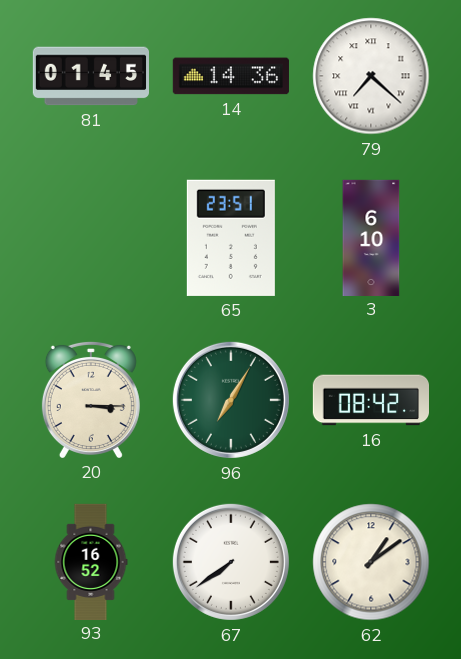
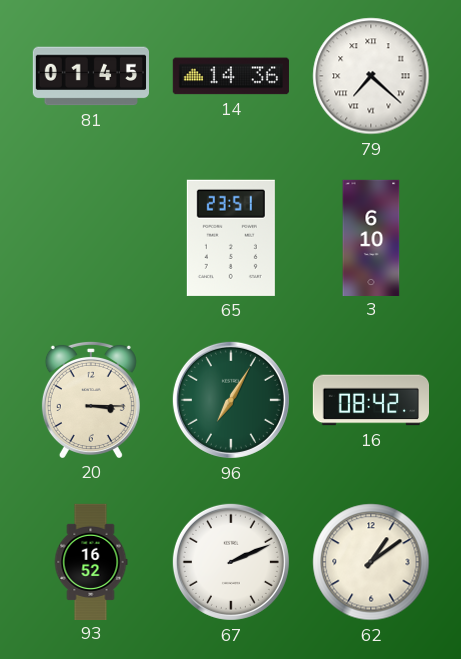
67: 7:39 -> 2:11 (231, 562)
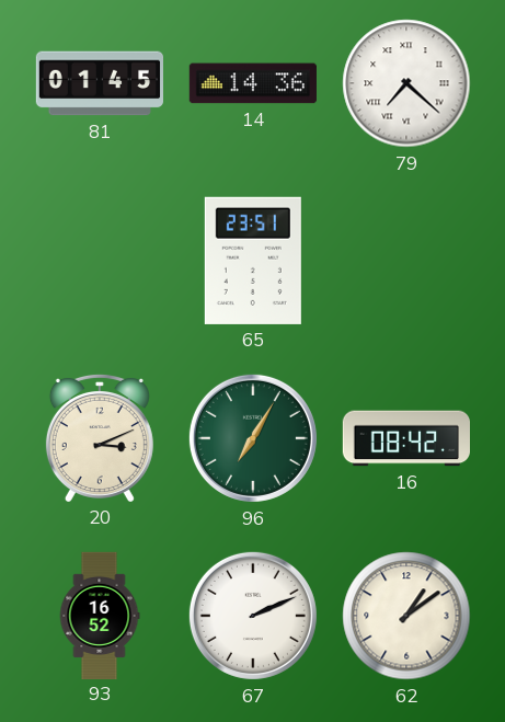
3: 6:10 -> none (371, 237)
20: 3:15 -> 3:11 (100, 437)
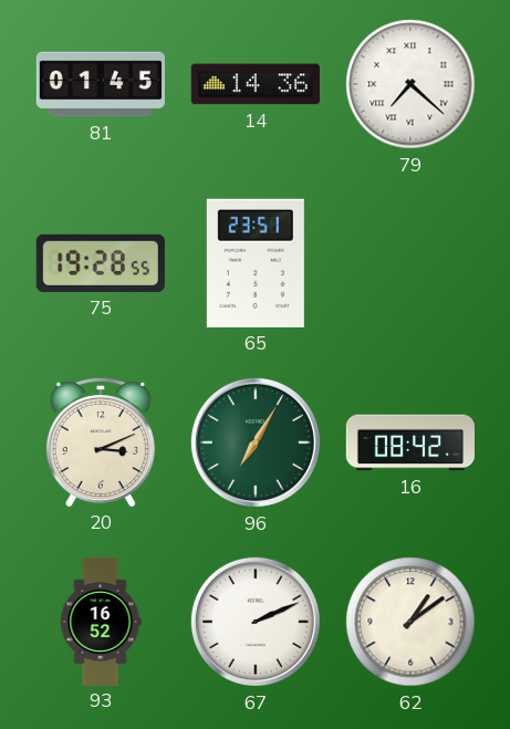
75: none -> 19:28 (101, 263)
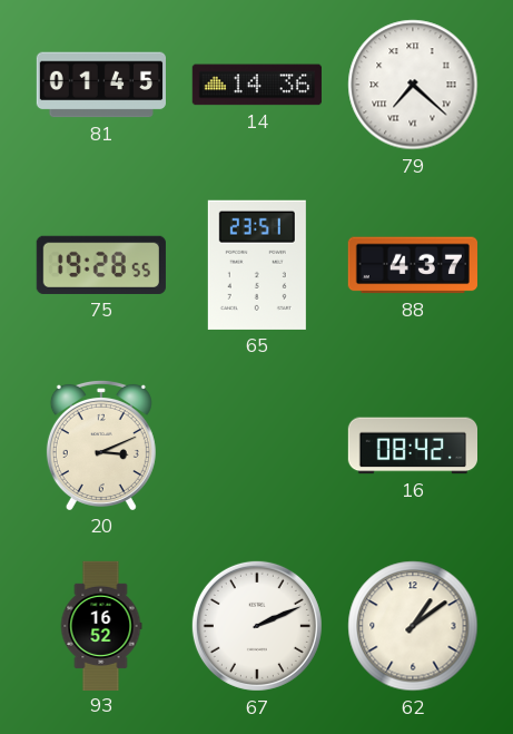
88: none -> 4:37 (413, 265)
96: 7:05 -> none (256, 442)
